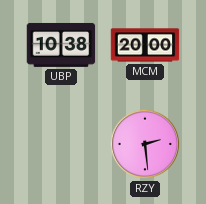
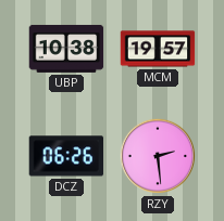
MCM: 20:00 -> 19:57 (158, 49)
DCZ: none -> 06:26 (66, 156)
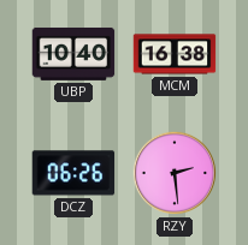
UBP: 10:38 -> 10:40 (73, 54)
MCM: 19:57 -> 16:38 (175, 54)
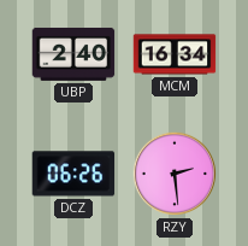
UBP: 10:40 -> 2:40 (73, 54)
MCM: 16:38 -> 16:34 (175, 54)
